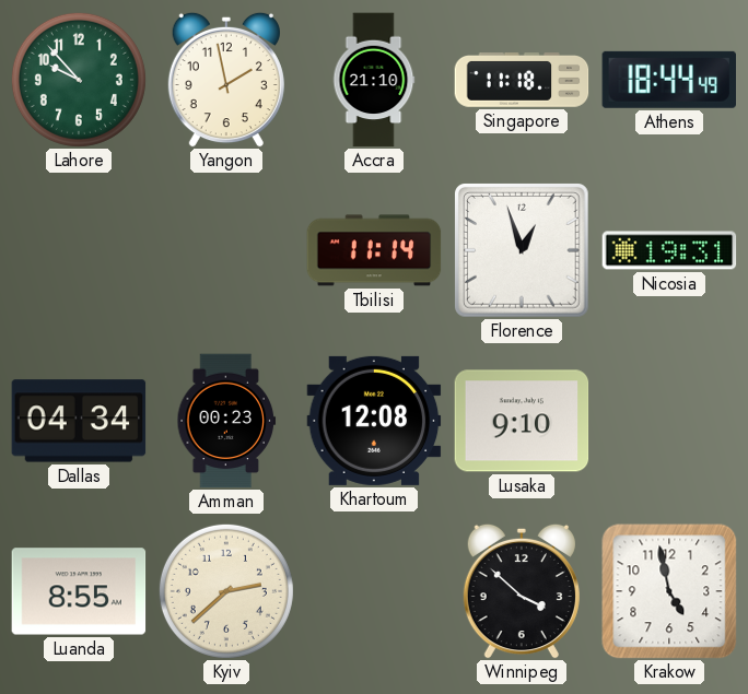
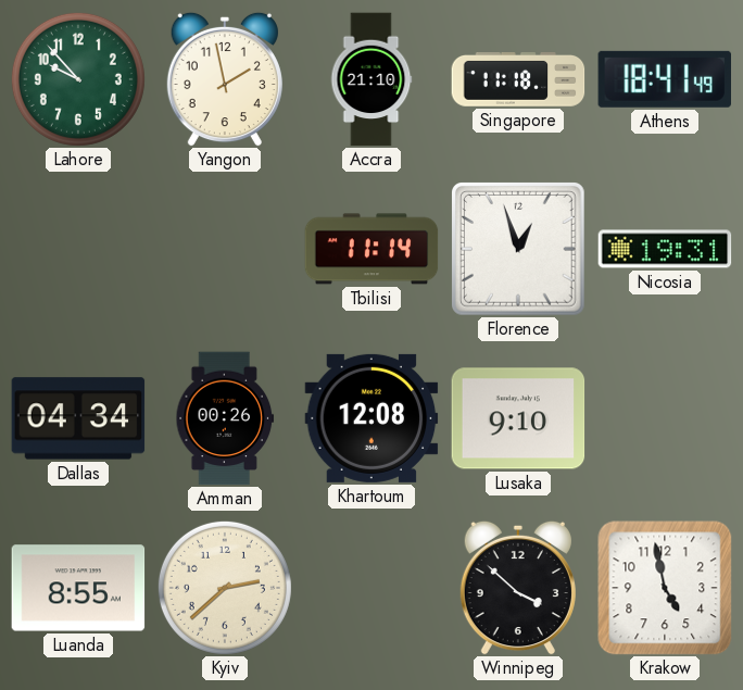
Athens: 18:44 -> 18:41 (664, 79)
Amman: 00:23 -> 00:26 (225, 418)
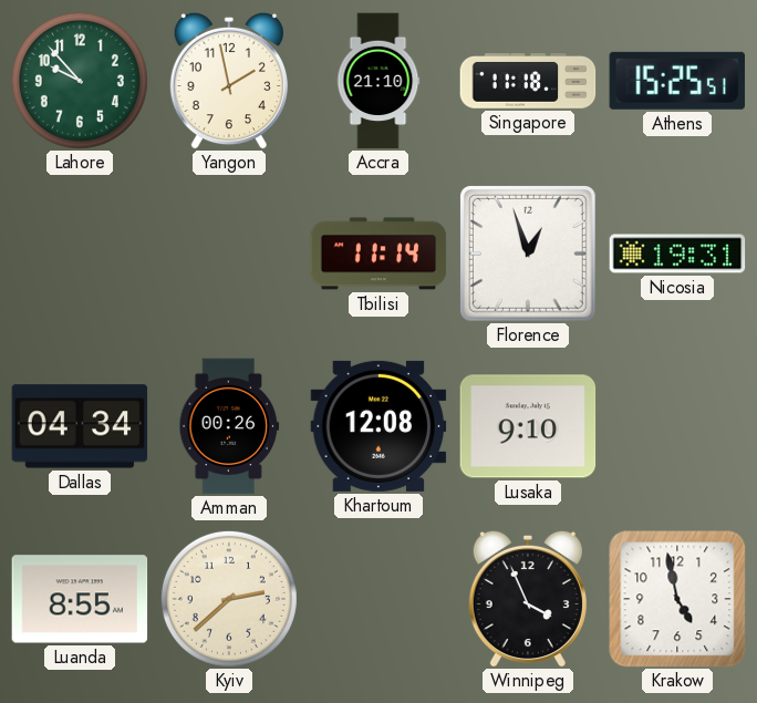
Athens: 18:41 -> 15:25 (676, 81)
Winnipeg: 3:52 -> 3:56 (528, 599)
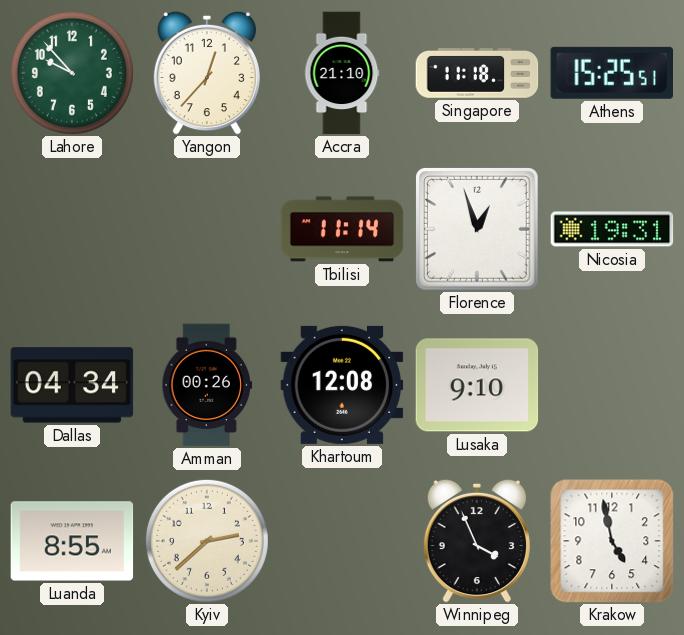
Yangon: 1:58 -> 12:37 (207, 73)
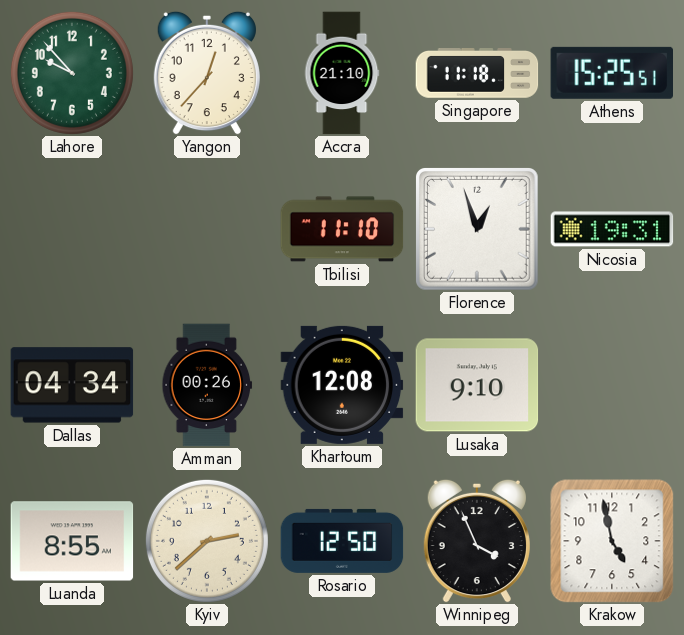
Tbilisi: 11:14 -> 11:10 (342, 229)
Rosario: none -> 12:50 (342, 541)
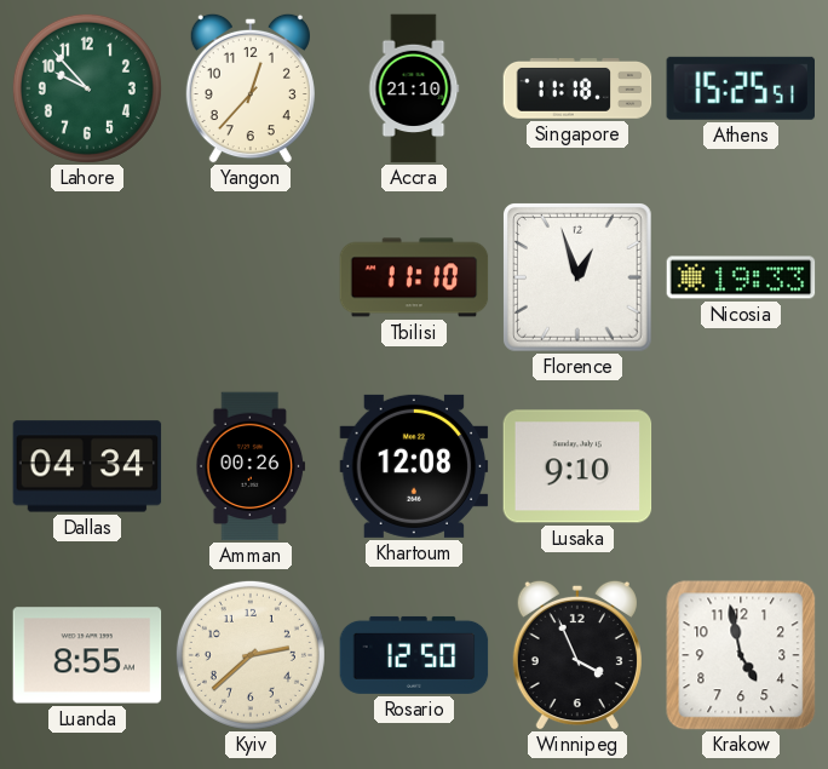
Nicosia: 19:31 -> 19:33 (741, 277)
